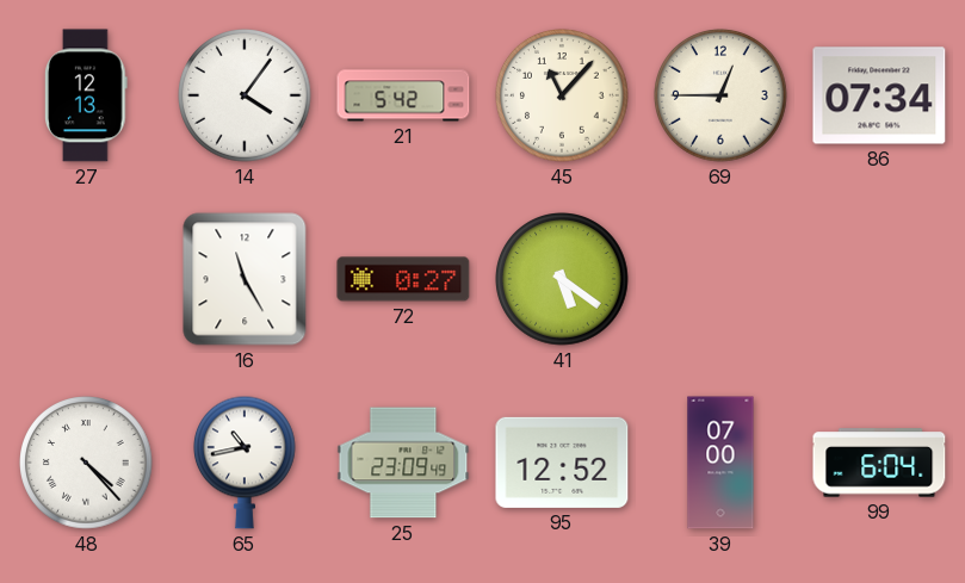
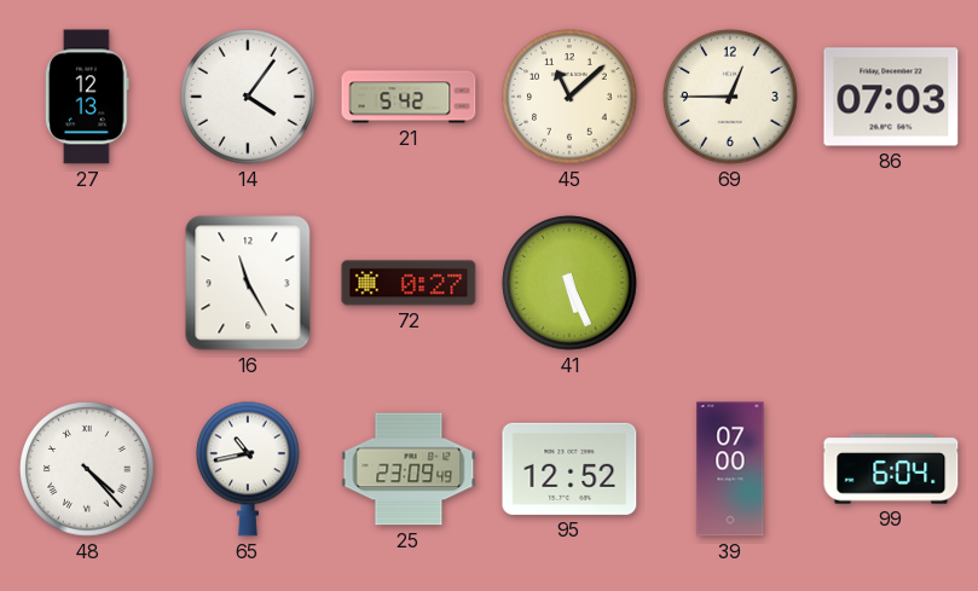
45: 11:07 -> 11:08 (569, 97)
86: 07:34 -> 07:03 (891, 97)
41: 5:21 -> 5:26 (569, 283)
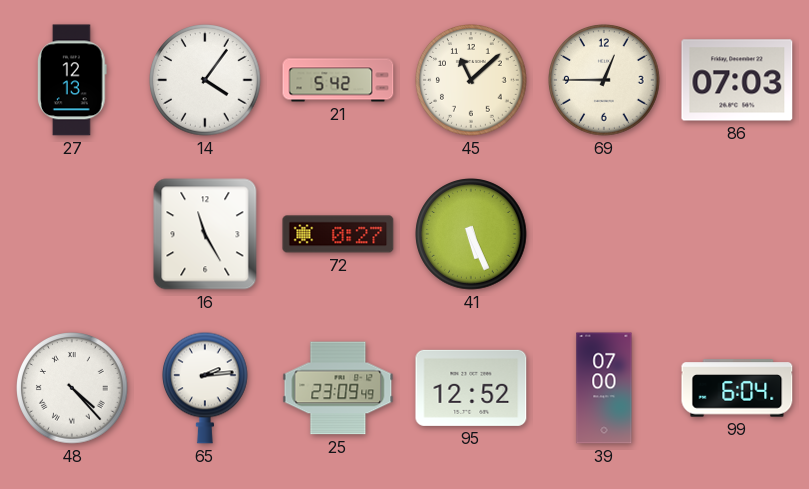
65: 10:43 -> 2:14 (206, 388)
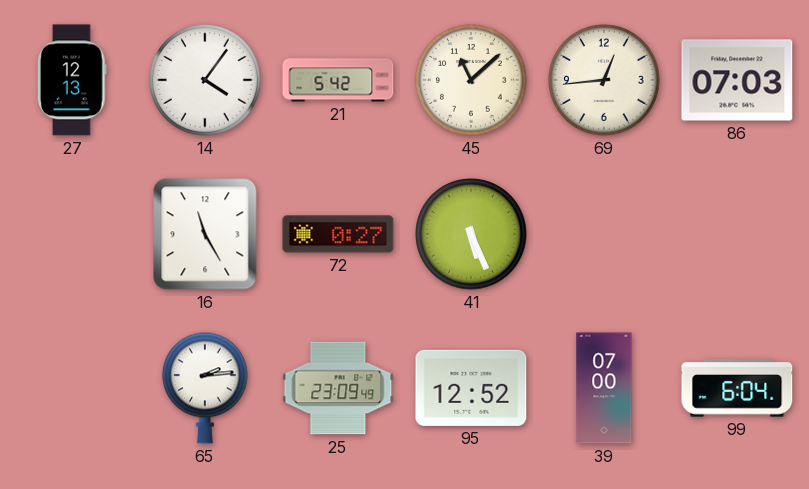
69: 12:45 -> 12:44 (604, 80)
48: 4:23 -> none (72, 388)
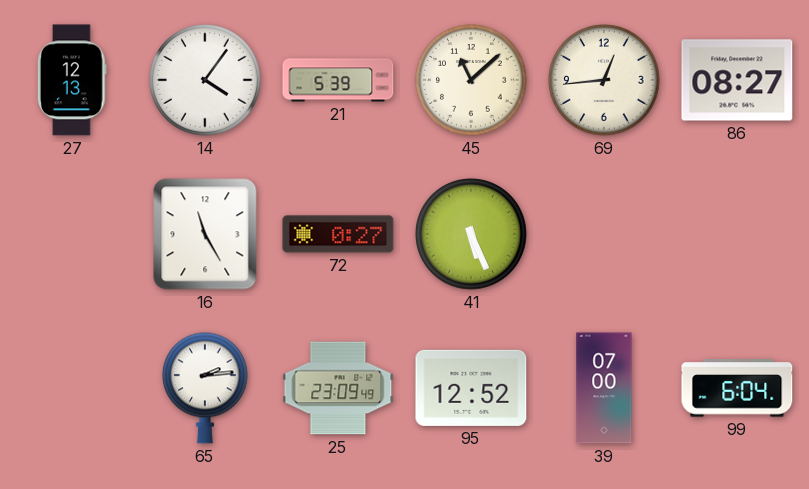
21: 5:42 -> 5:39 (338, 80)
86: 07:03 -> 08:27 (737, 80)
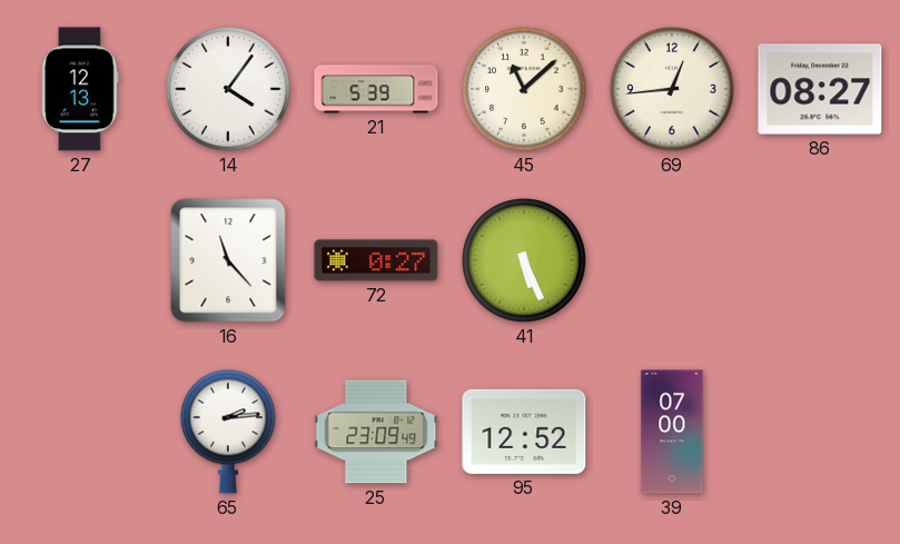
16: 11:25 -> 11:23 (228, 260)
99: 6:04 -> none (737, 388)
